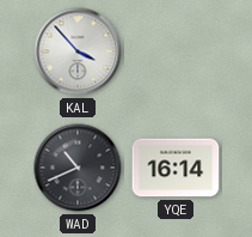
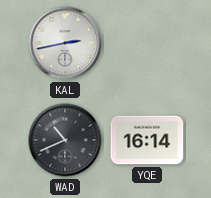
KAL: 3:53 -> 2:43 (65, 43)
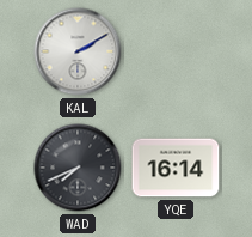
KAL: 2:43 -> 2:10 (78, 51)
WAD: 10:41 -> 7:41 (78, 168)
